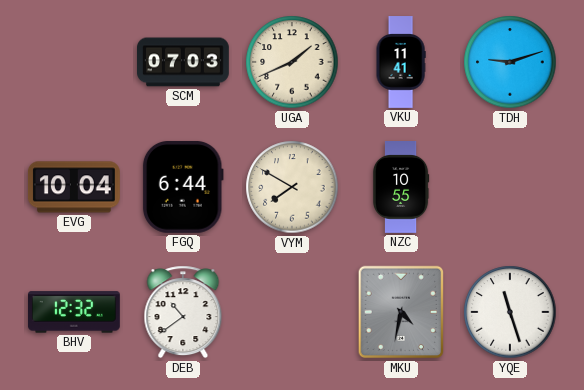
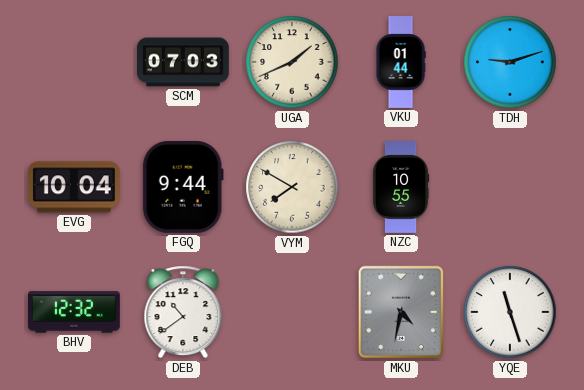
VKU: 11:41 -> 01:44 (401, 62)
FGQ: 6:44 -> 9:44 (183, 187)
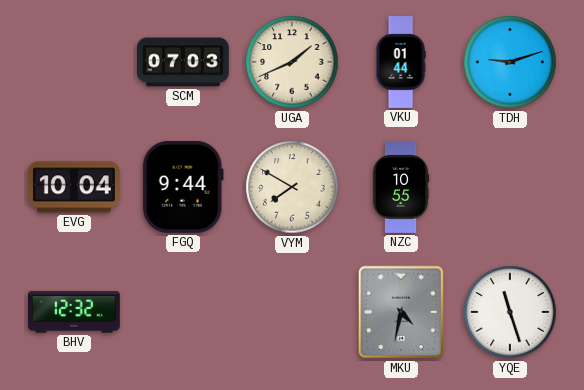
DEB: 10:39 -> none (183, 312)
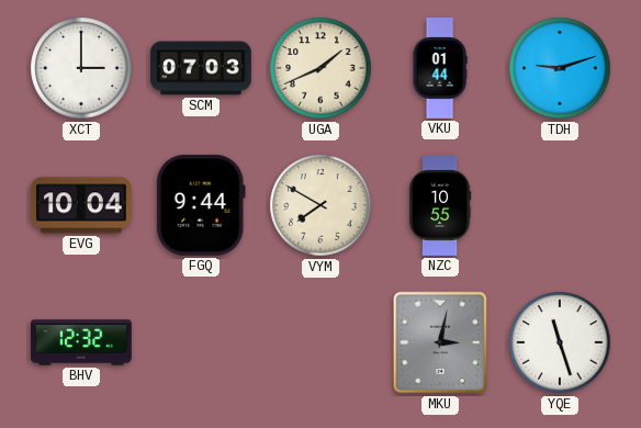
XCT: none -> 3:00 (81, 68)
MKU: 4:32 -> 3:02 (440, 342)
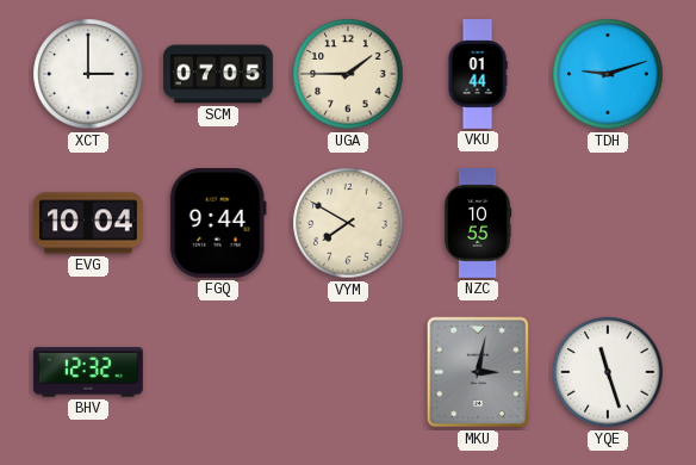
SCM: 07:03 -> 07:05 (219, 74)
UGA: 1:41 -> 1:45 (348, 74)
